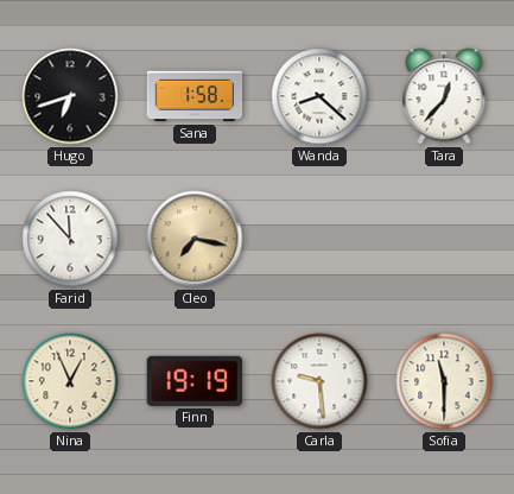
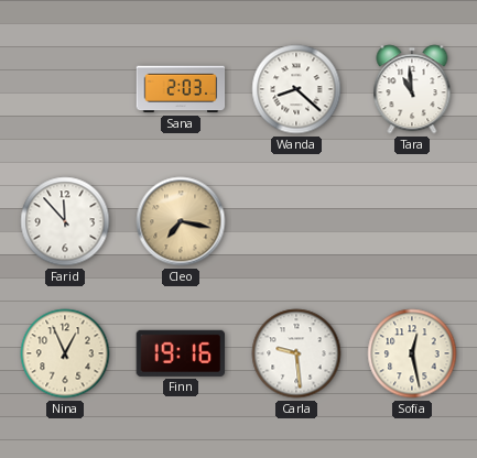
Hugo: 6:42 -> none (70, 96)
Sana: 1:58 -> 2:03 (181, 89)
Tara: 12:37 -> 10:59 (412, 89)
Finn: 19:19 -> 19:16 (180, 353)
Sofia: 11:30 -> 12:28 (412, 353)
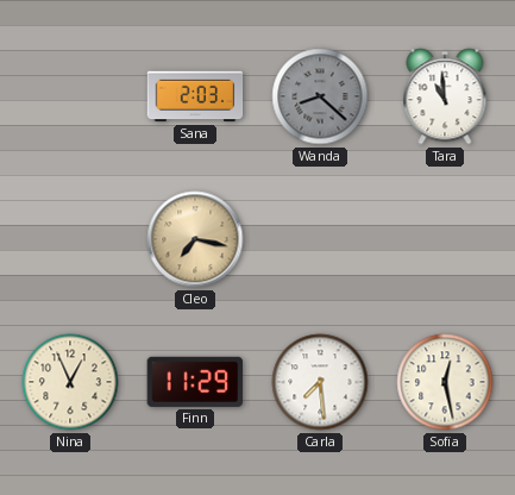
Wanda dial: white -> grey (320, 96)
Farid: 11:53 -> none (65, 221)
Finn: 19:16 -> 11:29 (194, 382)
Carla: 9:29 -> 7:29 (320, 382)
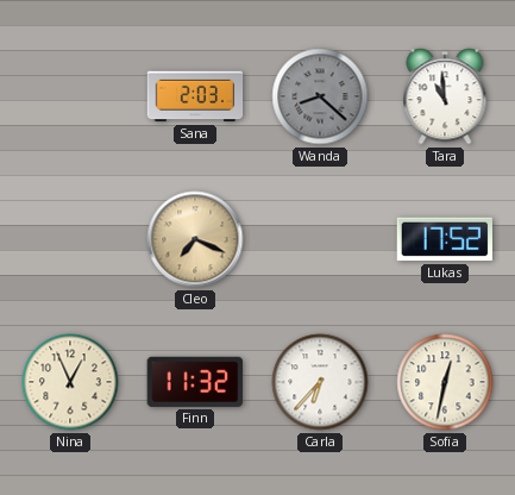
Cleo: 7:17 -> 7:19 (195, 239)
Lukas: none -> 17:52 (444, 239)
Finn: 11:29 -> 11:32 (194, 382)
Carla: 7:29 -> 6:37 (320, 382)
Sofia: 12:28 -> 12:32 (445, 382)
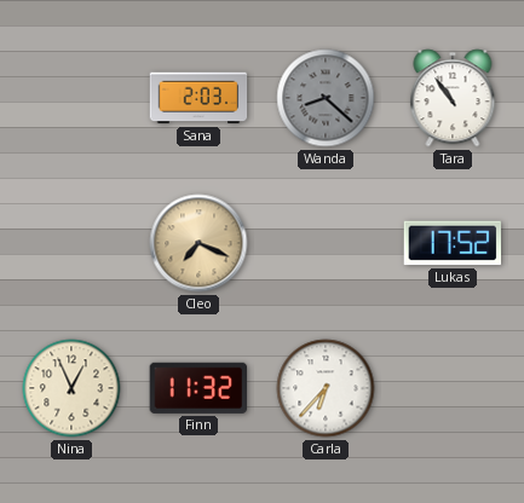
Tara: 10:59 -> 10:54 (453, 98)
Sofia: 12:32 -> none (445, 382)
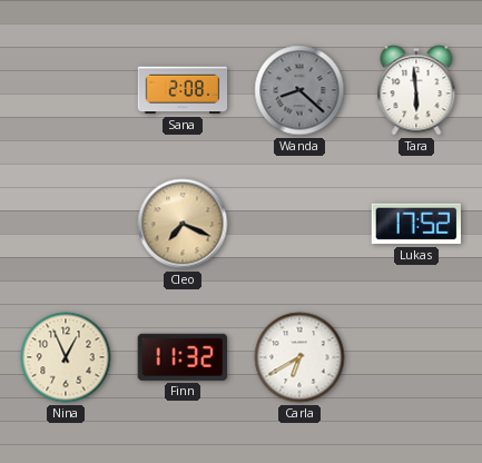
Sana: 2:03 -> 2:08 (183, 90)
Tara: 10:54 -> 5:59 (416, 90)
Carla: 6:37 -> 6:40 (299, 357)
